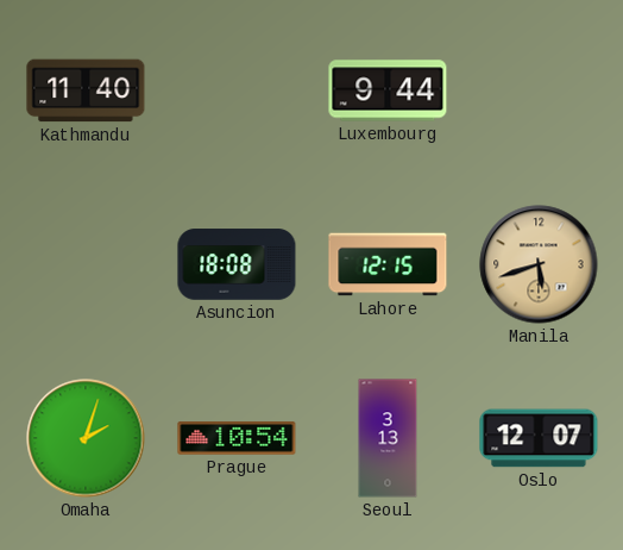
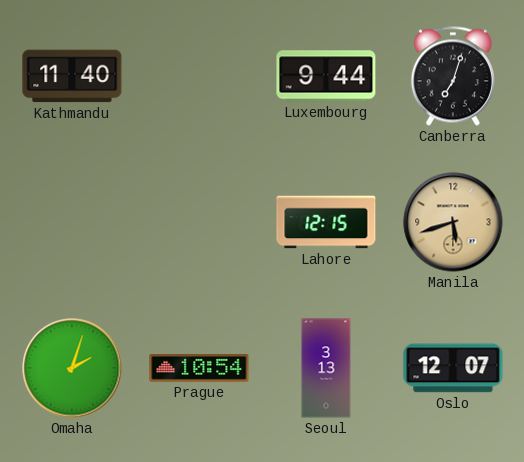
Canberra: none -> 7:03 (453, 76)
Asuncion: 18:08 -> none (237, 264)
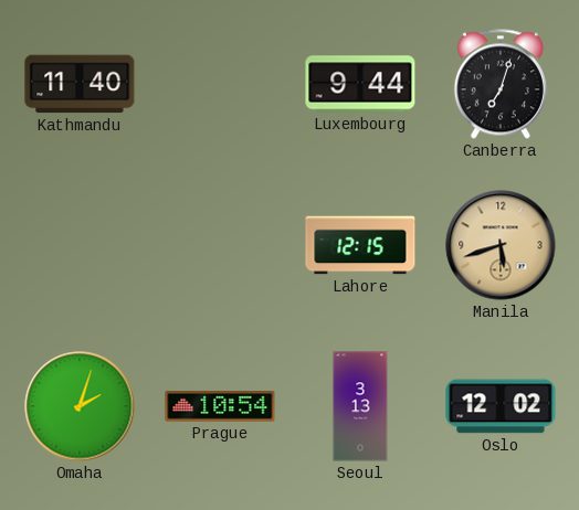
Oslo: 12:07 -> 12:02 (501, 406)
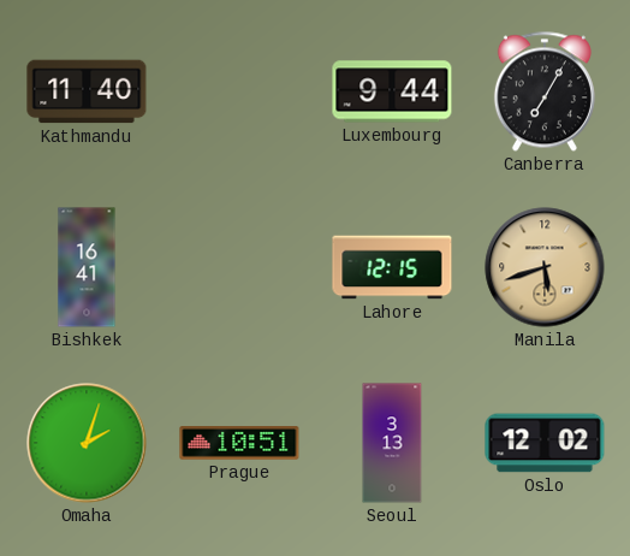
Canberra: 7:03 -> 7:05 (545, 91)
Bishkek: none -> 16:41 (87, 267)
Prague: 10:54 -> 10:51 (239, 444)
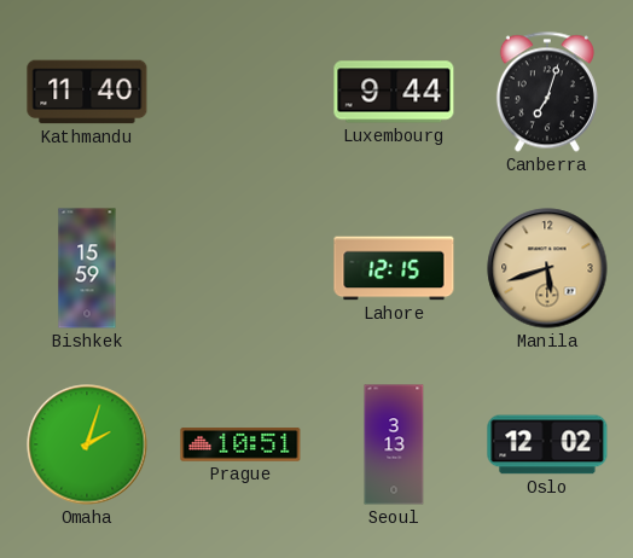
Canberra: 7:05 -> 7:03 (547, 92)
Bishkek: 16:41 -> 15:59 (87, 268)
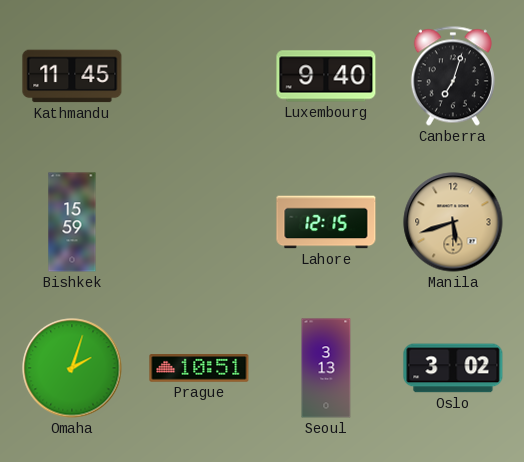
Kathmandu: 11:40 -> 11:45 (72, 76)
Luxembourg: 9:44 -> 9:40 (326, 76)
Oslo: 12:02 -> 3:02 (453, 368)
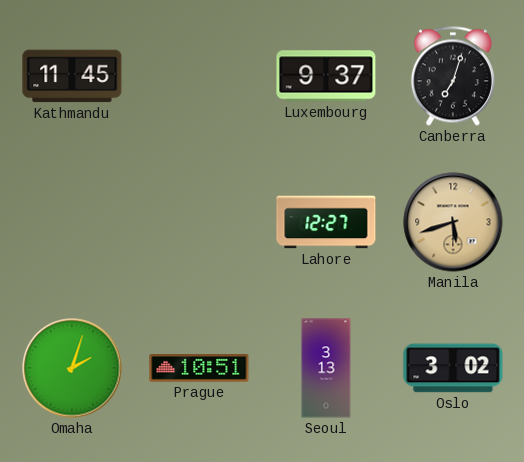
Luxembourg: 9:40 -> 9:37 (326, 76)
Bishkek: 15:59 -> none (72, 222)
Lahore: 12:15 -> 12:27 (326, 222)
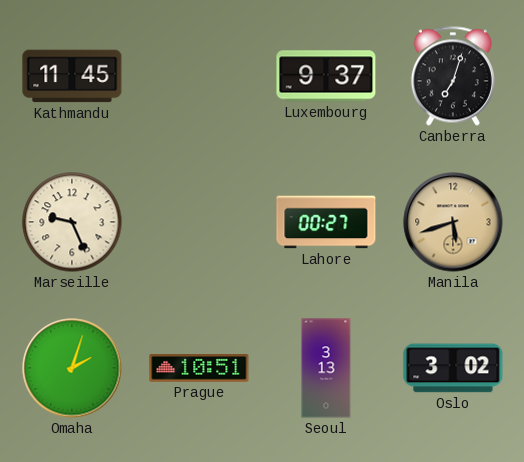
Marseille: none -> 9:26 (72, 222)
Lahore: 12:27 -> 00:27 (326, 222)
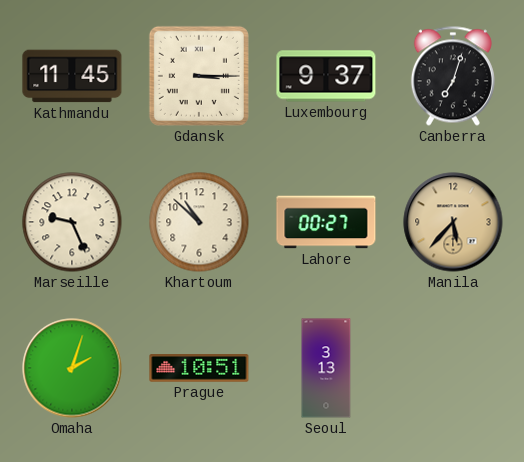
Gdansk: none -> 3:15 (199, 76)
Khartoum: none -> 10:52 (199, 222)
Manila: 5:42 -> 5:37 (453, 222)
Oslo: 3:02 -> none (453, 368)
